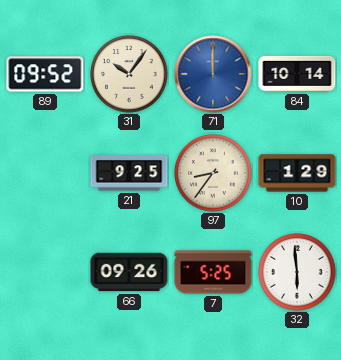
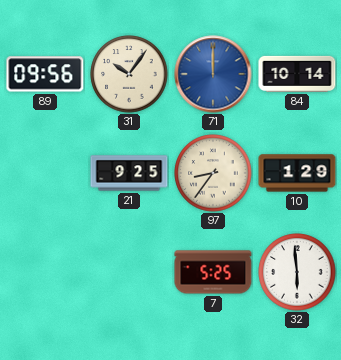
89: 09:52 -> 09:56 (45, 74)
66: 09:26 -> none (129, 272)
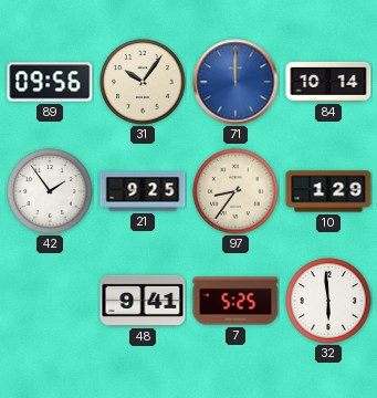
42: none -> 1:54 (50, 191)
48: none -> 9:41 (143, 301)
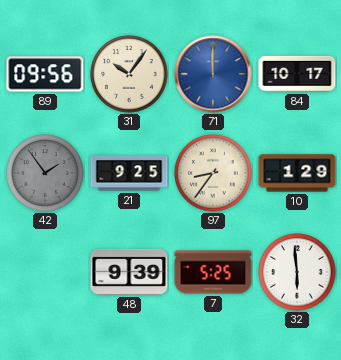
84: 10:14 -> 10:17 (297, 74)
42 dial: white -> grey (45, 173)
48: 9:41 -> 9:39 (129, 272)
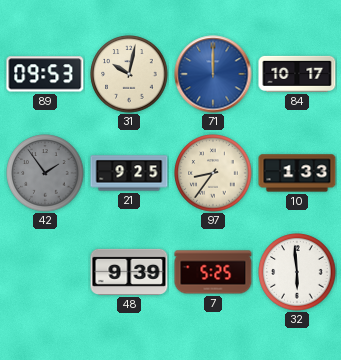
89: 09:56 -> 09:53 (45, 74)
31: 10:06 -> 10:02 (129, 74)
10: 1:29 -> 1:33 (297, 173)
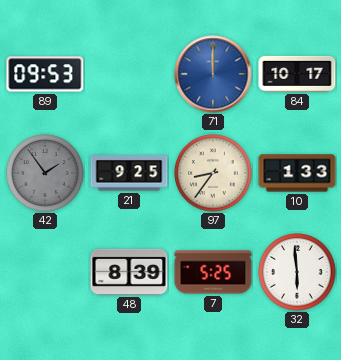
31: 10:02 -> none (129, 74)
48: 9:39 -> 8:39 (129, 272)
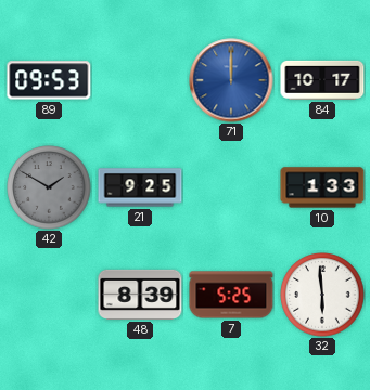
42: 1:54 -> 1:50 (49, 187)
97: 8:36 -> none (213, 173)
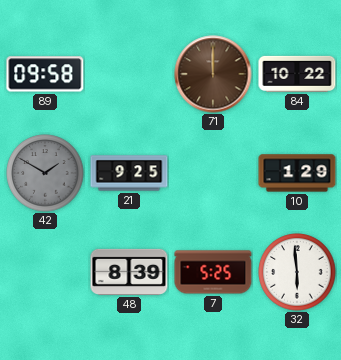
89: 09:53 -> 09:58 (45, 74)
71 dial: blue -> brown (213, 74)
84: 10:17 -> 10:22 (297, 74)
10: 1:33 -> 1:29 (297, 173)
